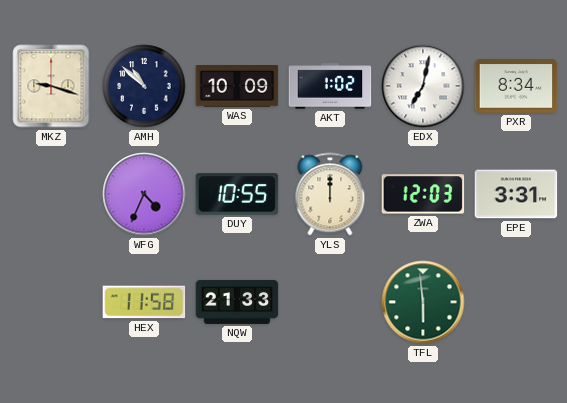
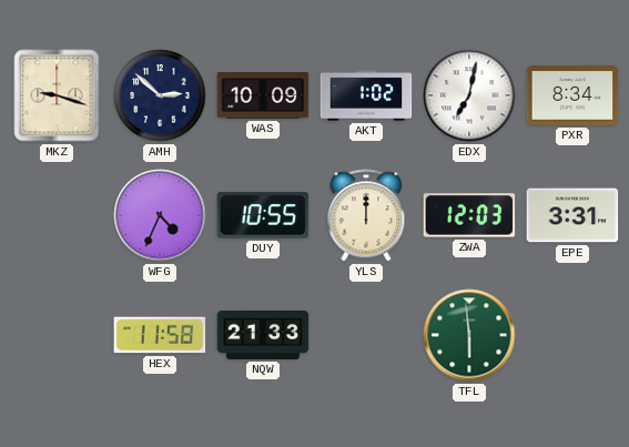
AMH: 10:52 -> 2:52 (160, 95)
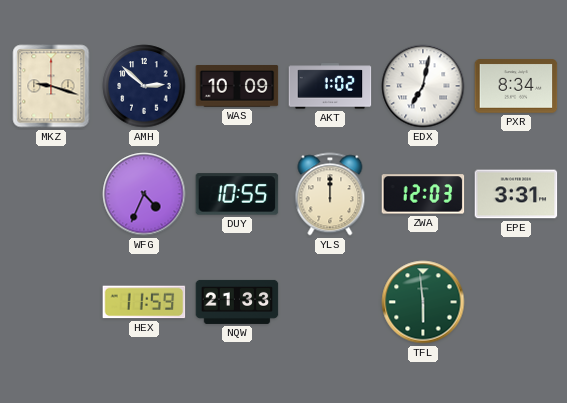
HEX: 11:58 -> 11:59 (144, 302)
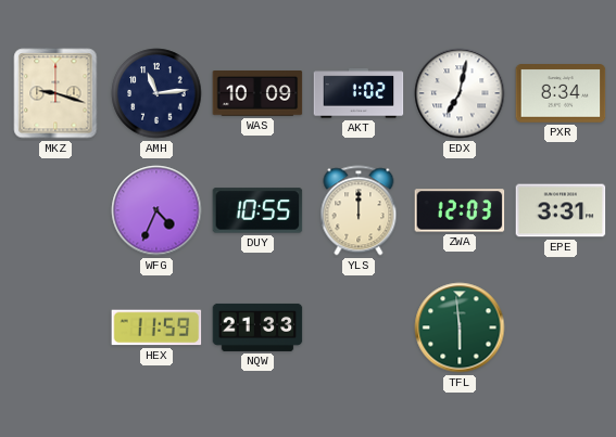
AMH: 2:52 -> 11:14 (156, 93)
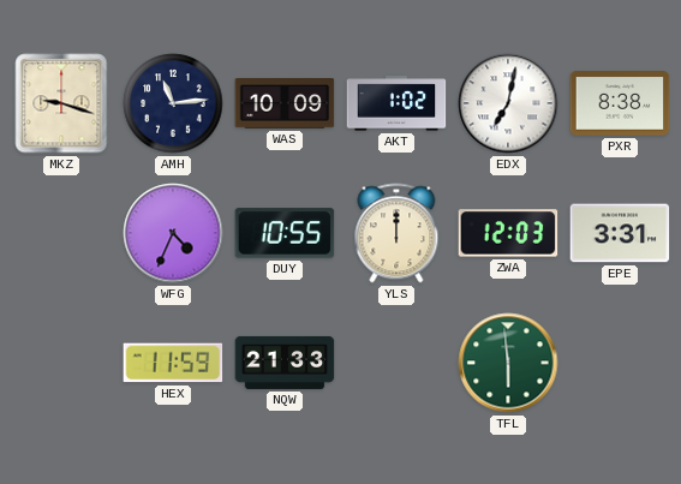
PXR: 8:34 -> 8:38 (620, 103)
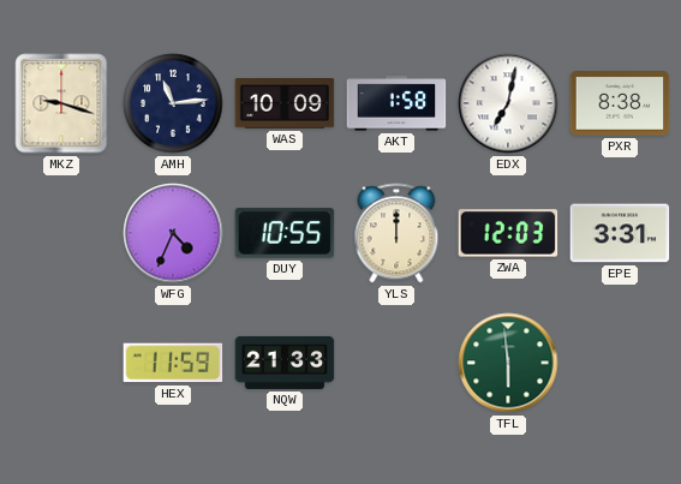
AKT: 1:02 -> 1:58 (396, 103)
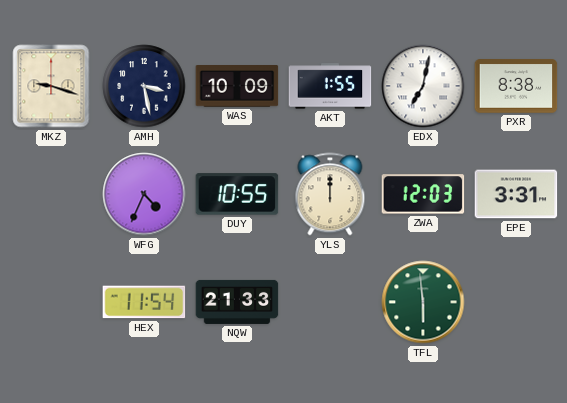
AMH: 11:14 -> 3:28 (144, 86)
AKT: 1:58 -> 1:55 (330, 86)
HEX: 11:59 -> 11:54 (144, 302)
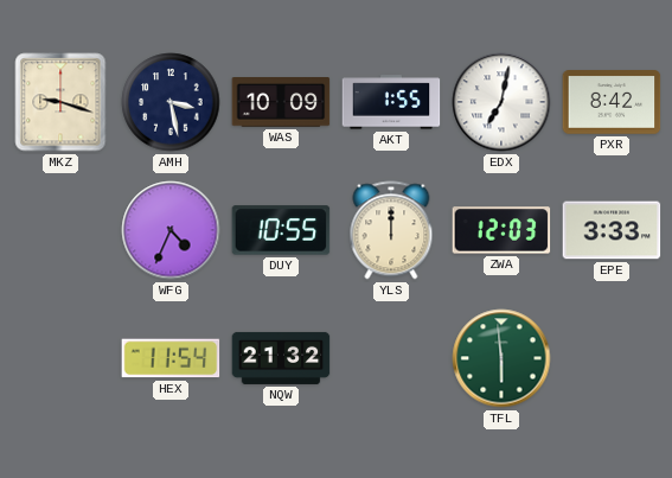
PXR: 8:38 -> 8:42 (612, 102)
EPE: 3:31 -> 3:33 (612, 230)
NQW: 21:33 -> 21:32 (281, 358)
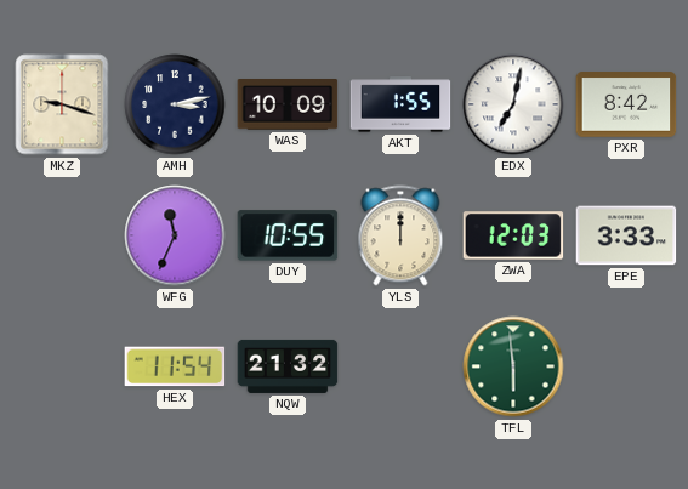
AMH: 3:28 -> 3:13 (175, 104)
WFG: 4:34 -> 11:34 (175, 235)
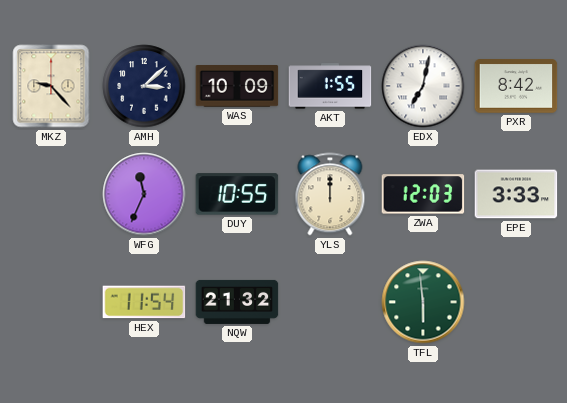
MKZ: 9:18 -> 9:23 (51, 86)
AMH: 3:13 -> 3:08 (144, 86)
